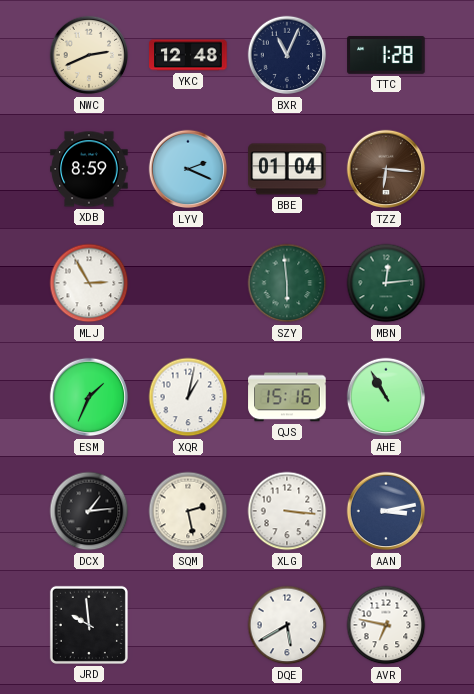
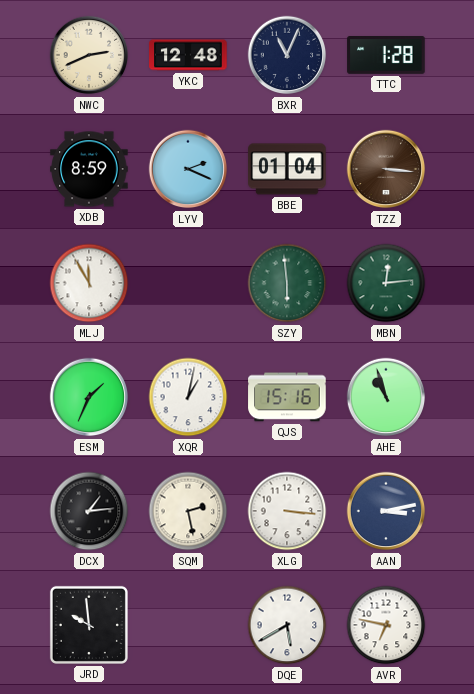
TZZ: 6:16 -> 3:16 (386, 169)
MLJ: 2:55 -> 11:55 (89, 283)
AHE: 10:55 -> 10:57 (386, 397)
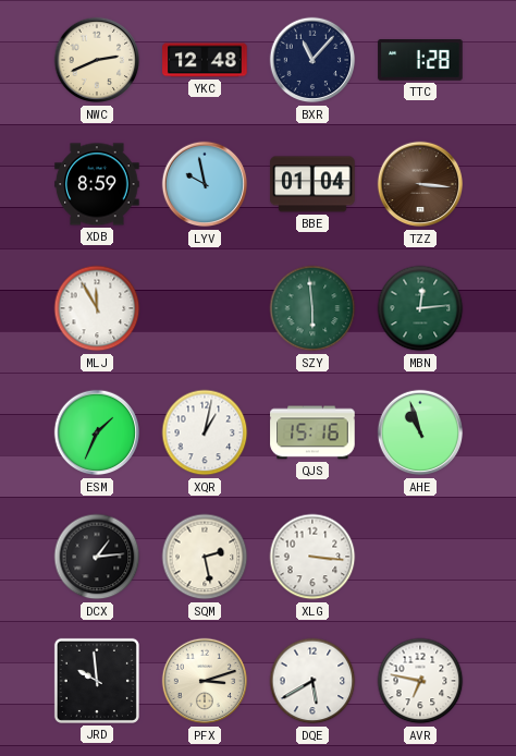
BXR: 11:04 -> 11:07 (312, 60)
LYV: 2:19 -> 9:58 (205, 184)
AAN: 3:13 -> none (386, 511)
PFX: none -> 3:12 (205, 681)
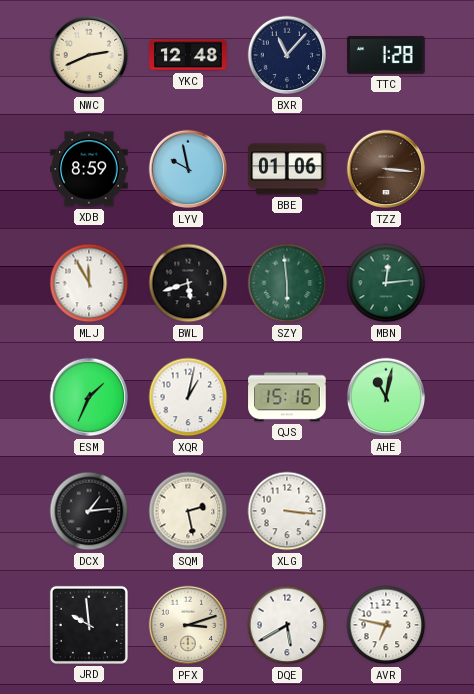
BBE: 01:04 -> 01:06 (287, 169)
BWL: none -> 5:42 (188, 283)
AHE: 10:57 -> 11:02 (386, 397)
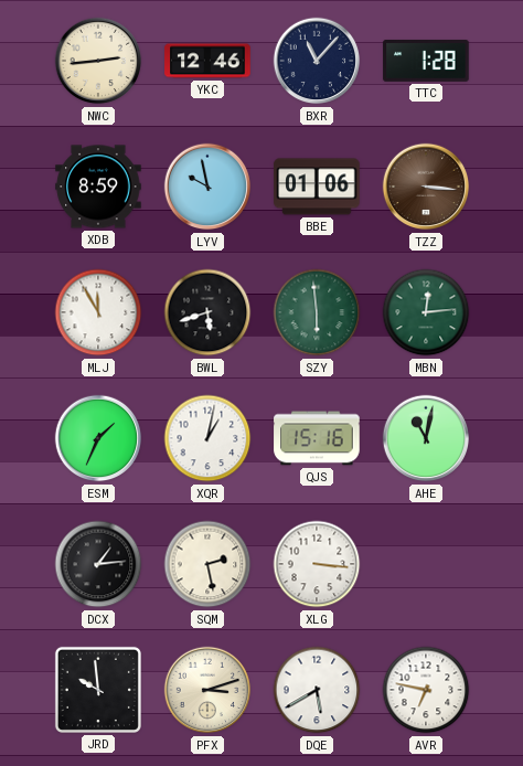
NWC: 2:41 -> 2:44 (98, 61)
YKC: 12:48 -> 12:46 (207, 61)
